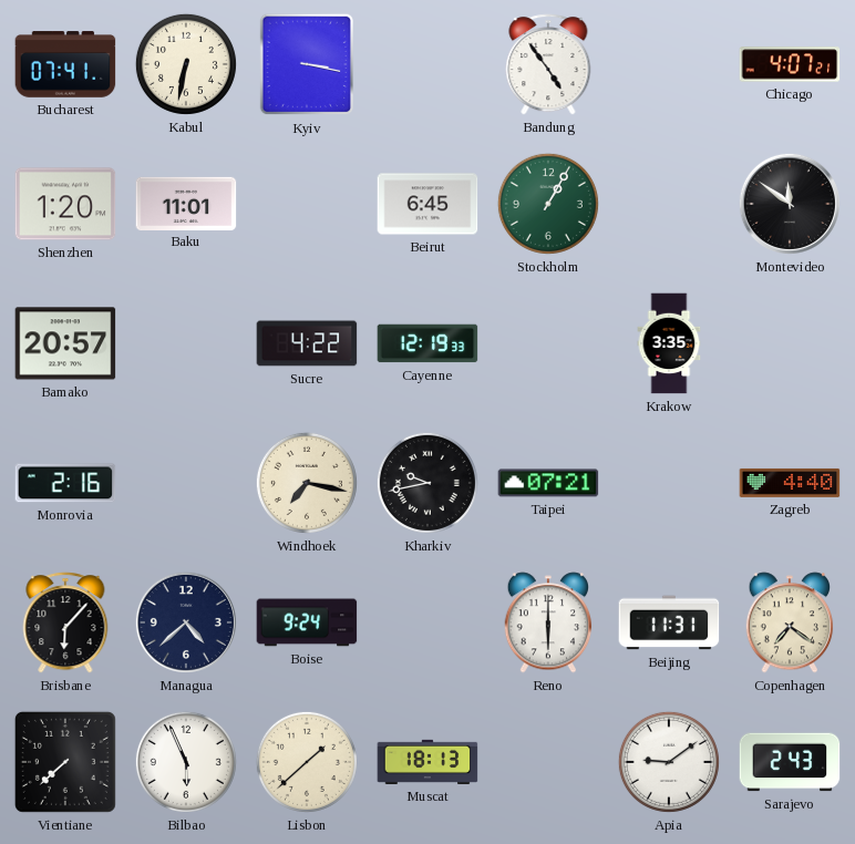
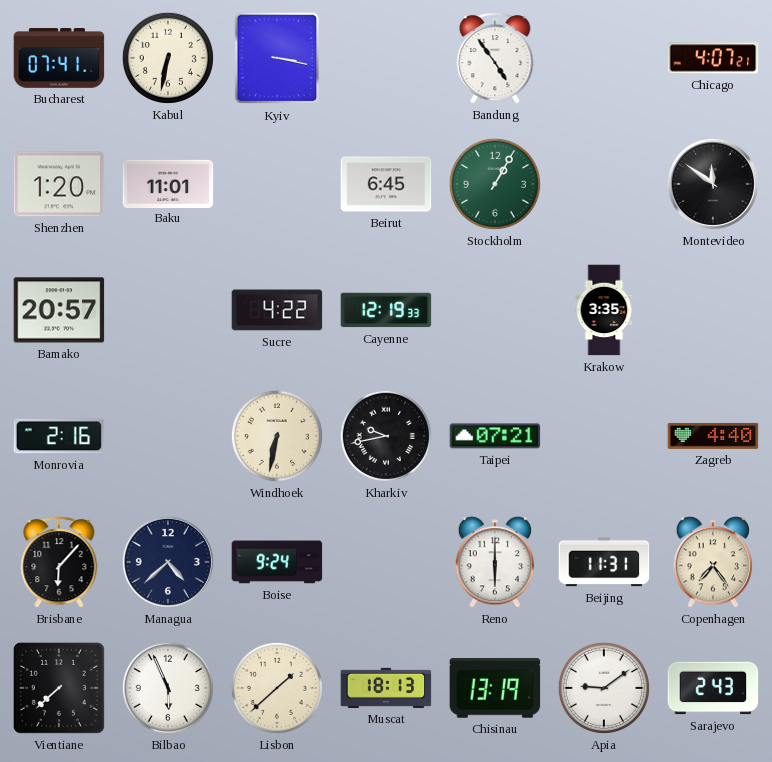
Windhoek: 7:17 -> 6:32 (277, 436)
Copenhagen: 7:21 -> 7:24 (713, 562)
Chisinau: none -> 13:19 (495, 688)
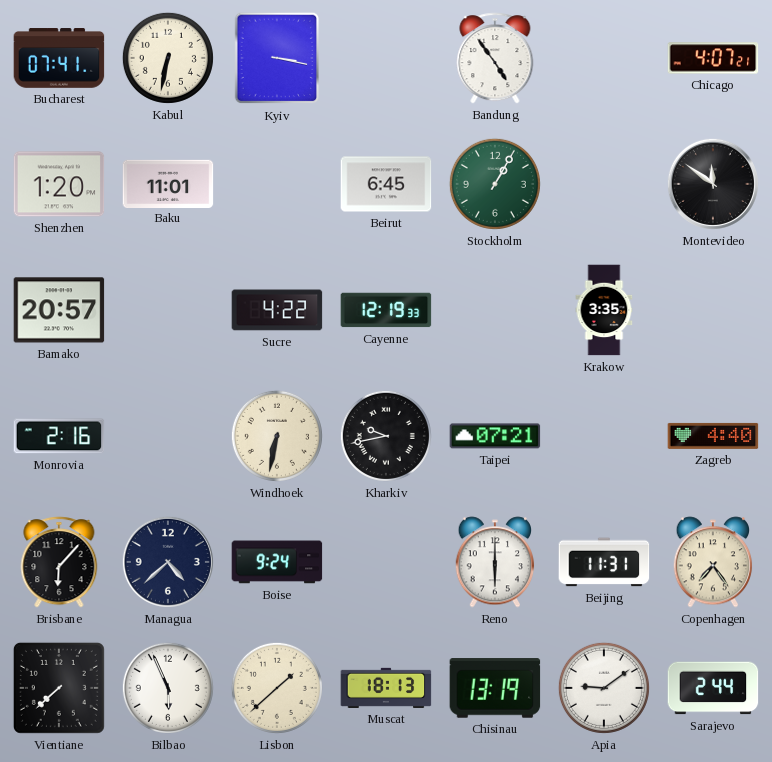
Sarajevo: 2:43 -> 2:44 (713, 688)
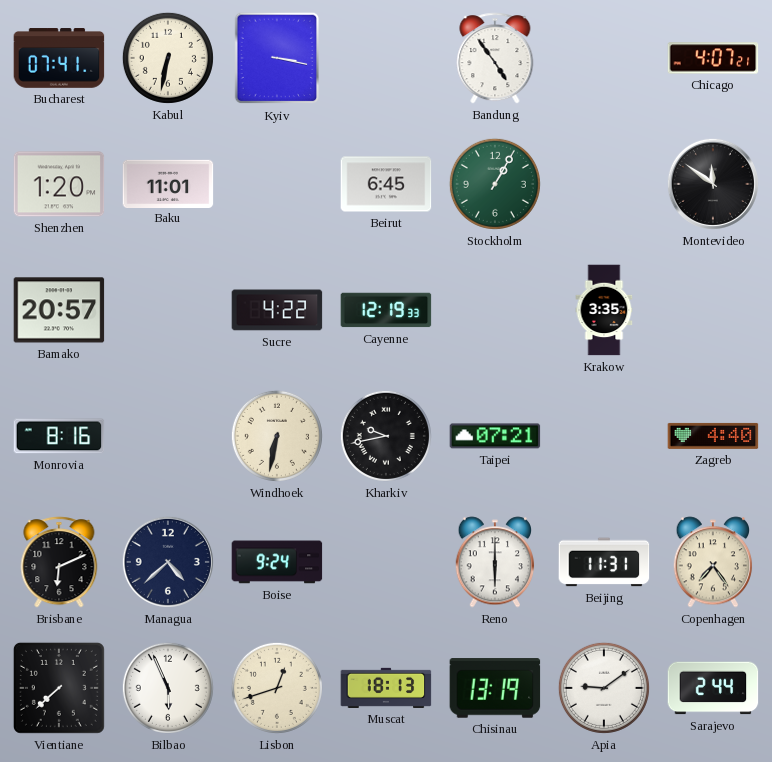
Monrovia: 2:16 -> 8:16 (59, 436)
Brisbane: 6:07 -> 6:11 (59, 562)
Lisbon: 1:38 -> 12:42 (277, 688)
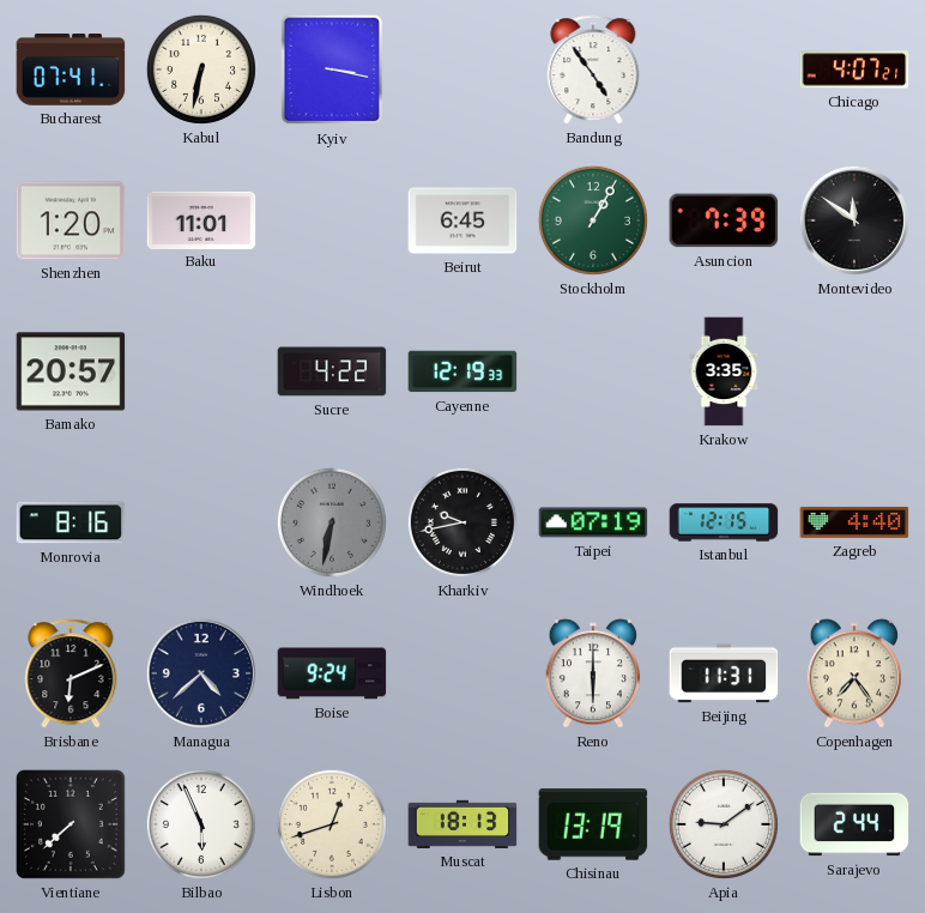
Asuncion: none -> 7:39 (724, 220)
Windhoek dial: cream -> grey (332, 522)
Taipei: 07:21 -> 07:19 (593, 522)
Istanbul: none -> 12:15 (724, 522)
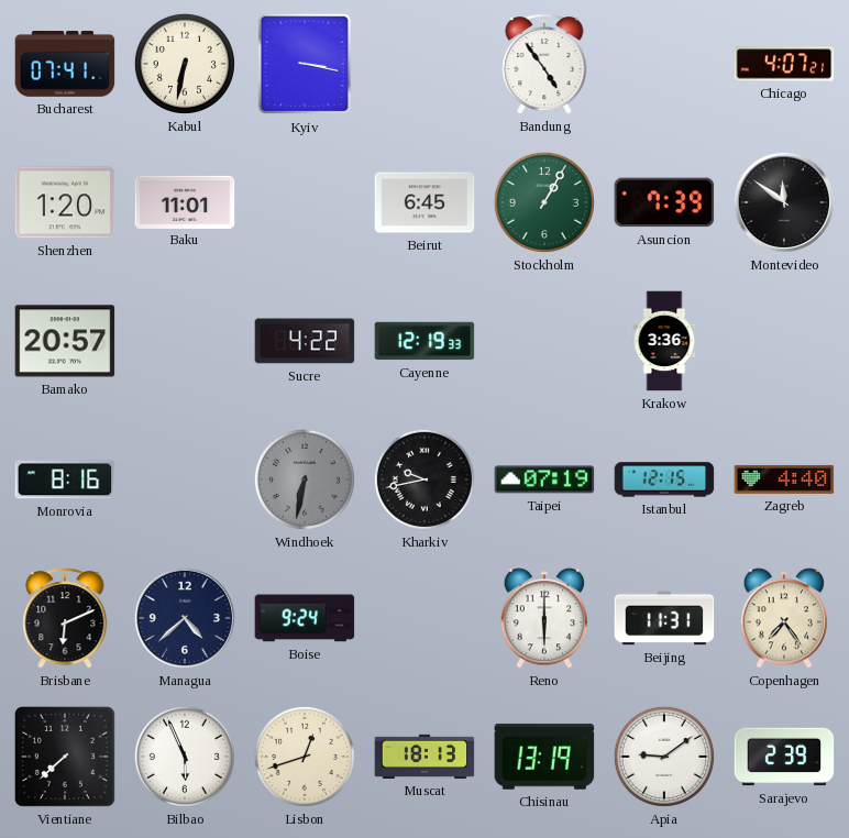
Krakow: 3:35 -> 3:36 (664, 341)
Sarajevo: 2:44 -> 2:39 (784, 757)
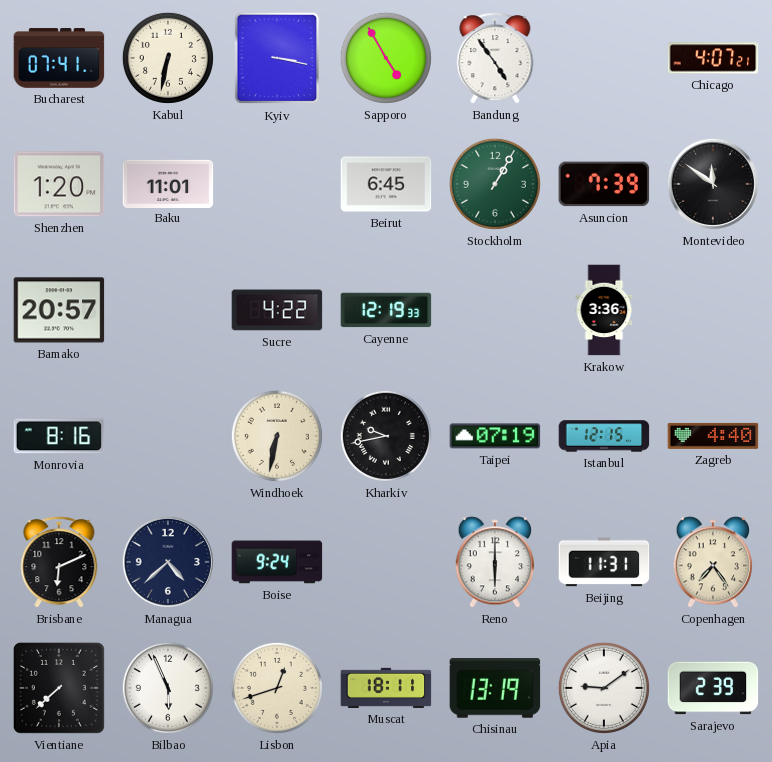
Sapporo: none -> 4:55 (386, 58)
Windhoek dial: grey -> cream (277, 436)
Muscat: 18:13 -> 18:11 (386, 688)
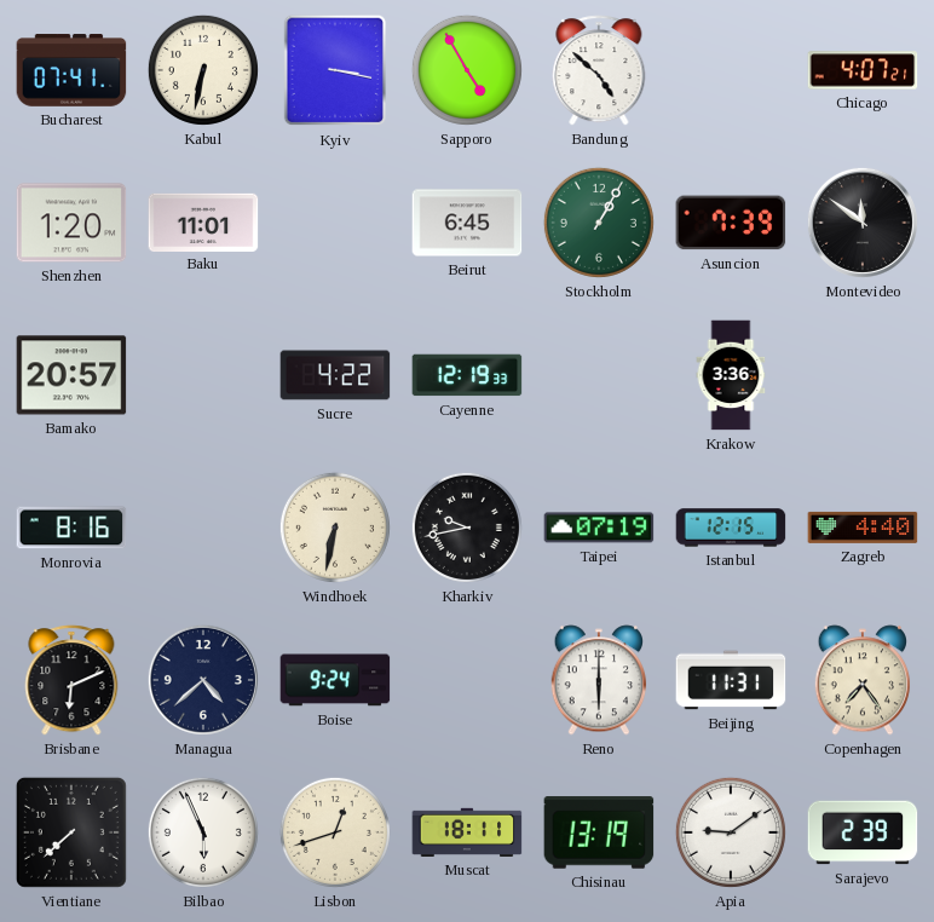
Bandung: 4:54 -> 4:52 (599, 70)
